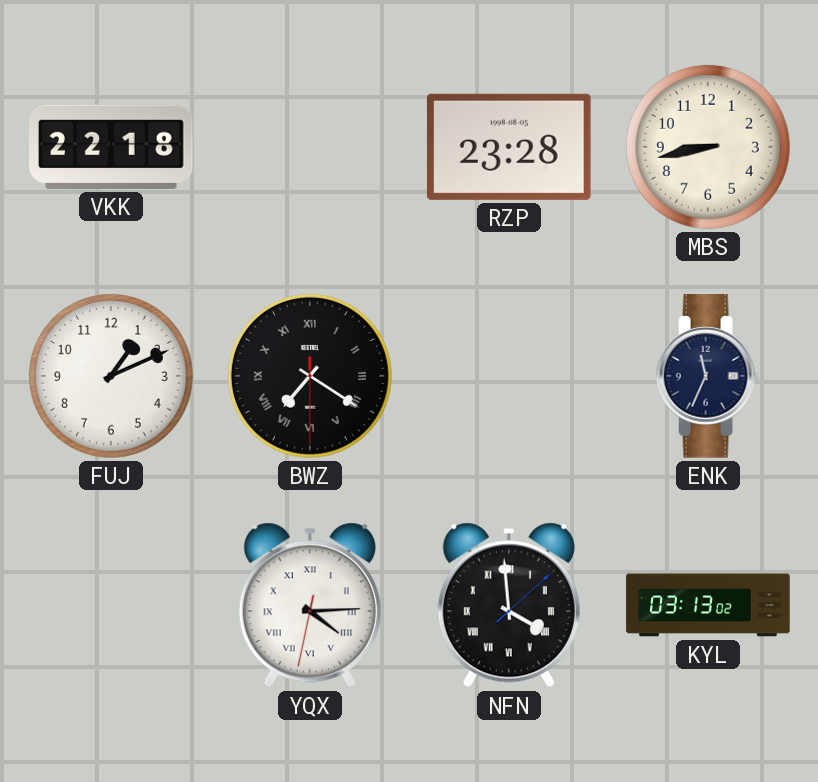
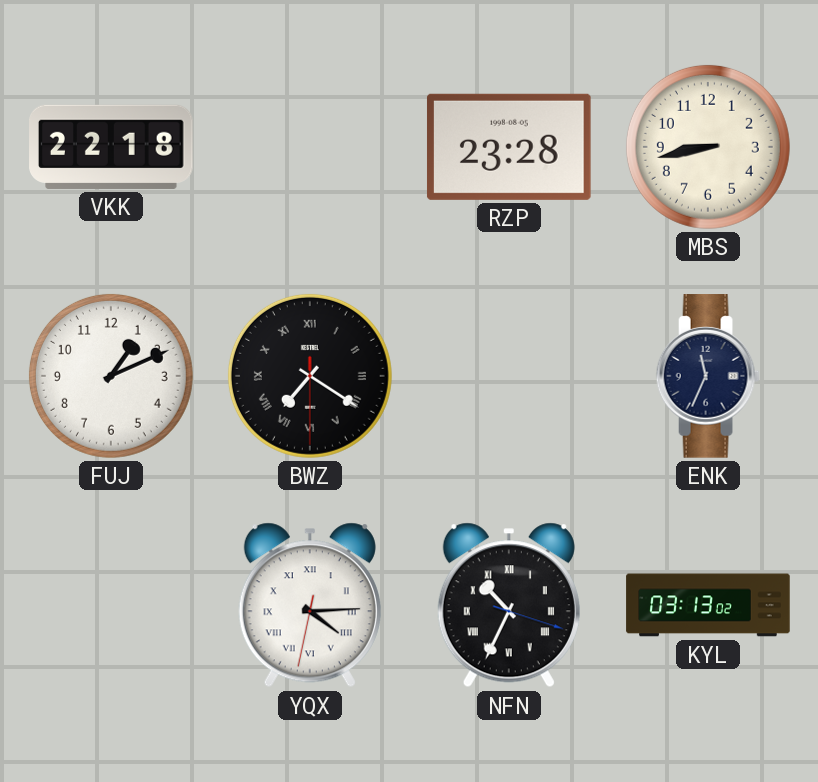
NFN: 3:59 -> 10:34 (509, 605)
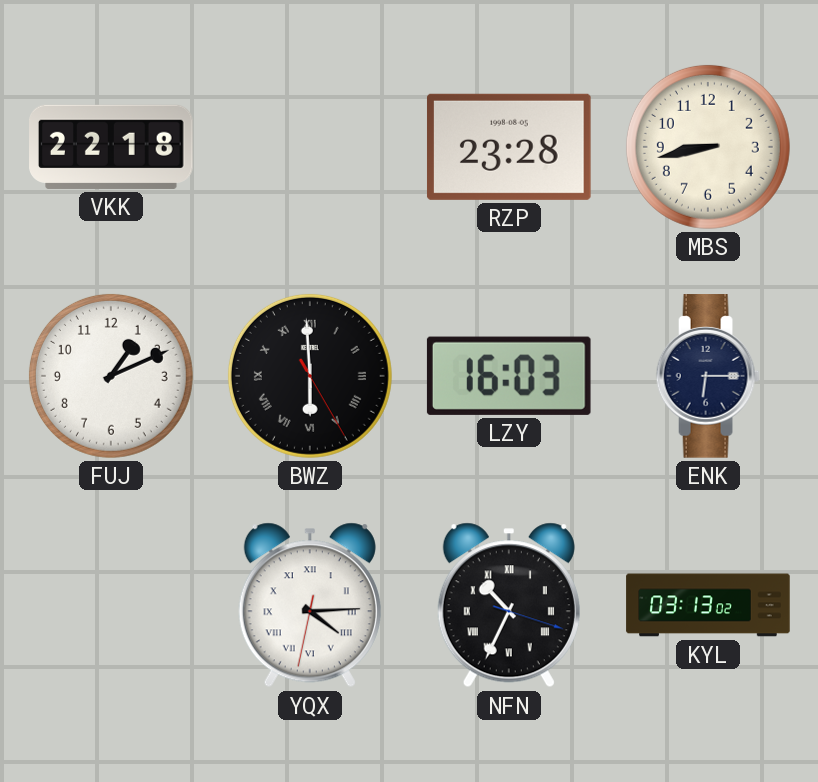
BWZ: 7:20 -> 5:59 (310, 376)
LZY: none -> 16:03 (509, 376)
ENK: 11:34 -> 6:15 (708, 376)
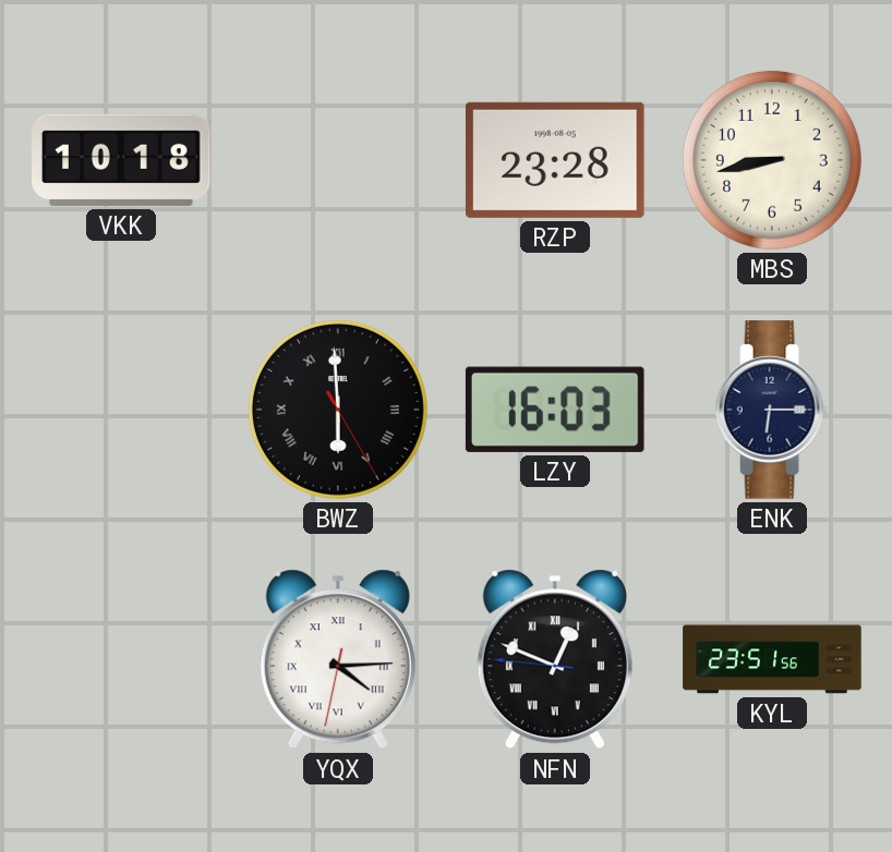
VKK: 22:18 -> 10:18 (121, 160)
FUJ: 1:11 -> none (111, 376)
NFN: 10:34 -> 12:48 (555, 659)
KYL: 03:13 -> 23:51 (772, 659)
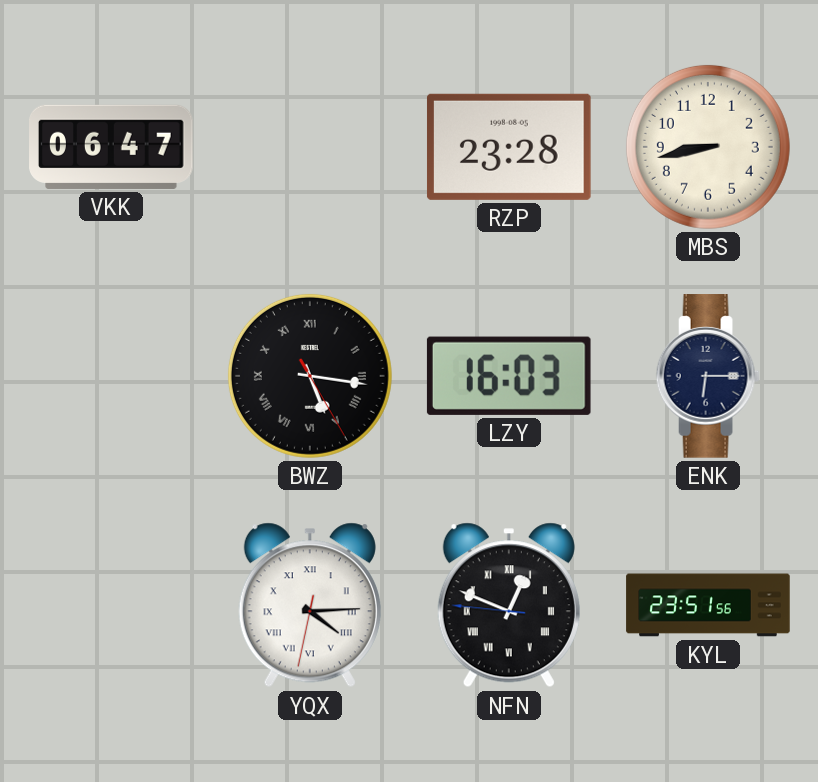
VKK: 10:18 -> 06:47 (111, 147)
BWZ: 5:59 -> 5:16 (310, 376)
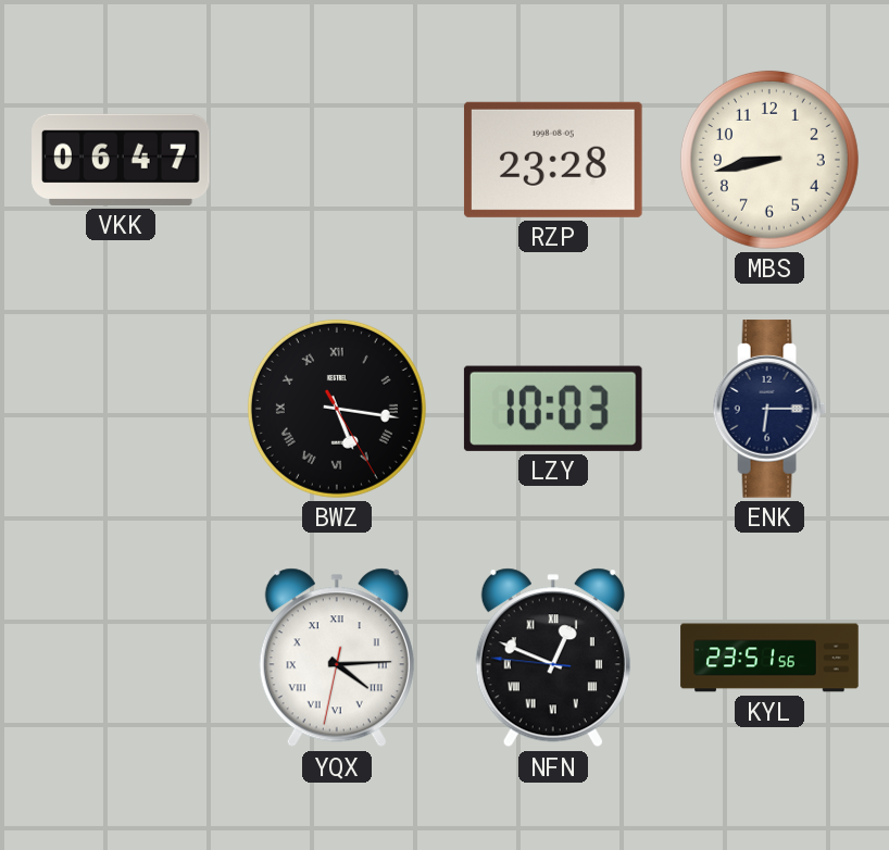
LZY: 16:03 -> 10:03 (553, 409)
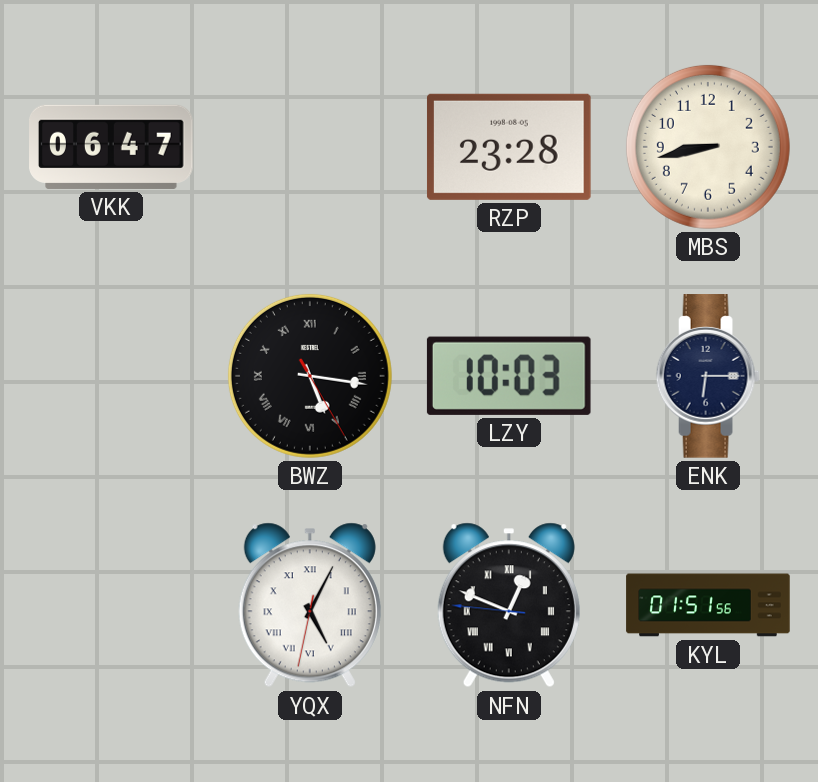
YQX: 4:14 -> 5:04 (310, 605)
KYL: 23:51 -> 01:51 (708, 605)
